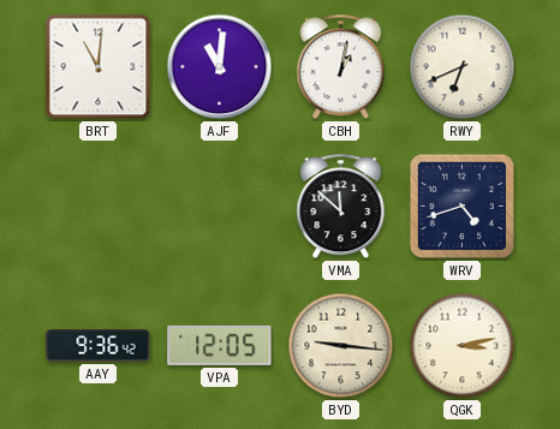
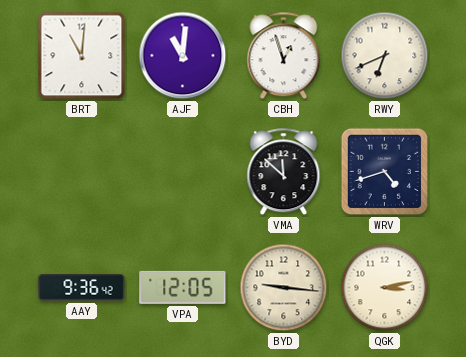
CBH: 1:02 -> 12:57 (284, 56)
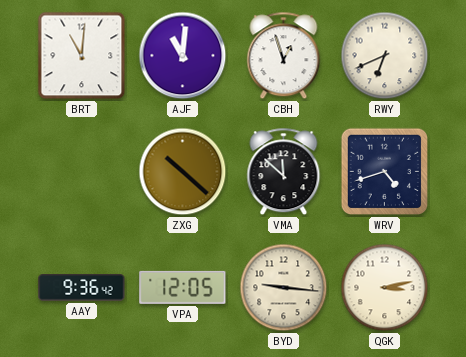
ZXG: none -> 10:22 (183, 172)
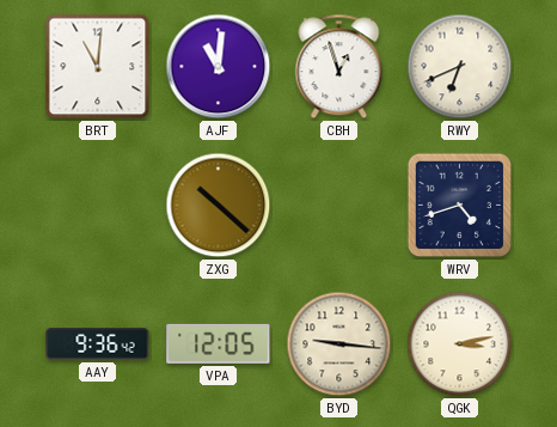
VMA: 11:52 -> none (284, 172)
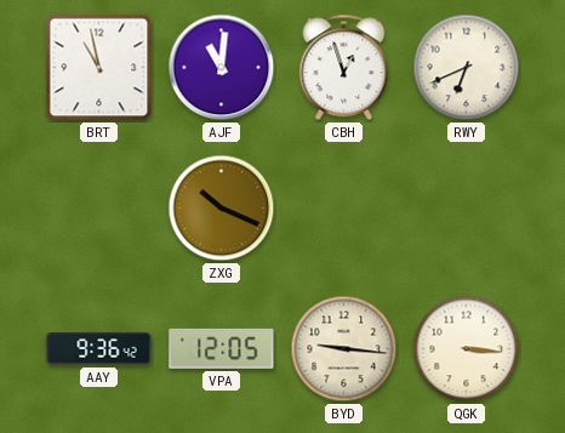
BRT: 11:01 -> 10:58 (99, 68)
ZXG: 10:22 -> 10:19 (222, 209)
WRV: 4:42 -> none (460, 206)
QGK: 3:13 -> 3:16 (467, 349)
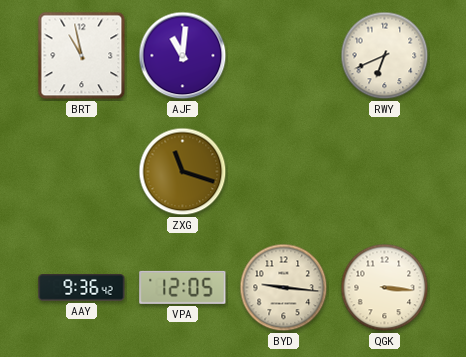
CBH: 12:57 -> none (344, 68)
ZXG: 10:19 -> 11:18 (183, 172)
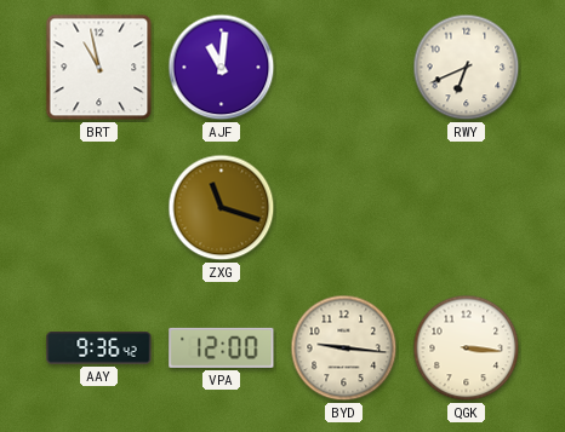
VPA: 12:05 -> 12:00 (222, 347)
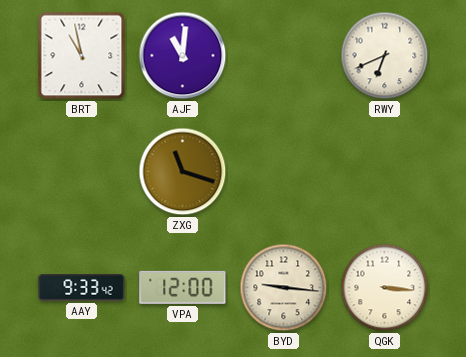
AAY: 9:36 -> 9:33 (82, 288)
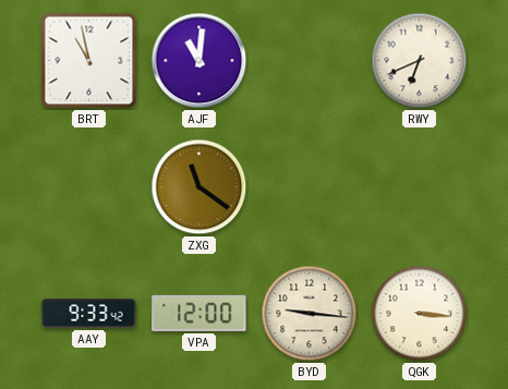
ZXG: 11:18 -> 11:21 (199, 187)
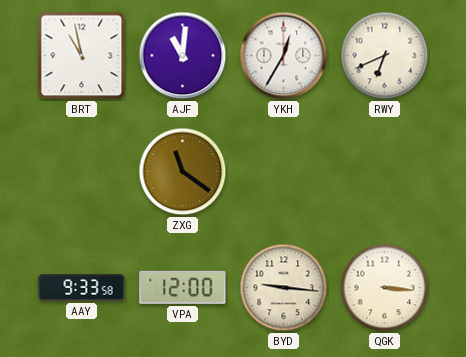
YKH: none -> 12:35 (284, 56)
AAY: 9:33:42 -> 9:33:58 (82, 288)
